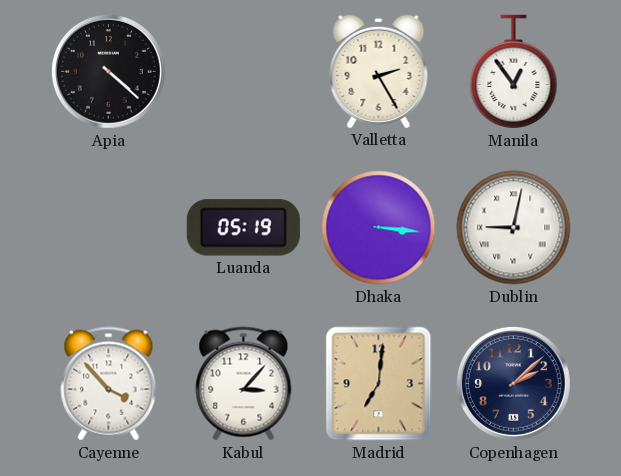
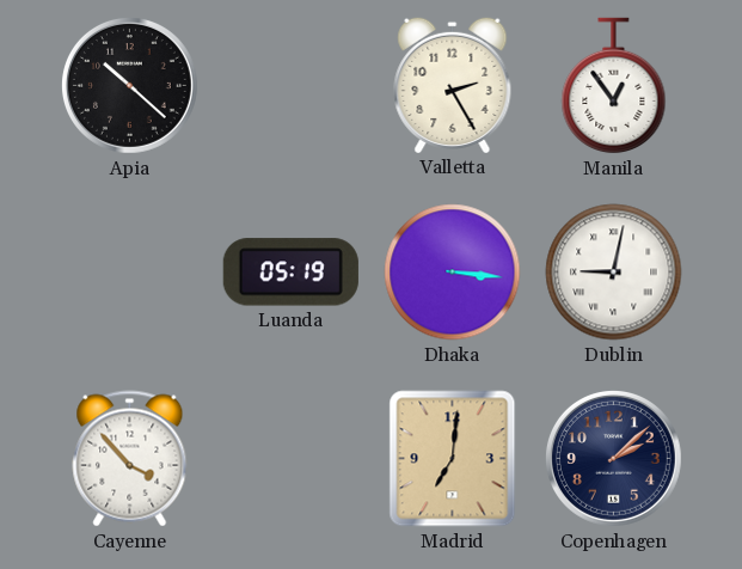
Apia: 4:22 -> 10:22 (129, 85)
Kabul: 3:07 -> none (244, 384)
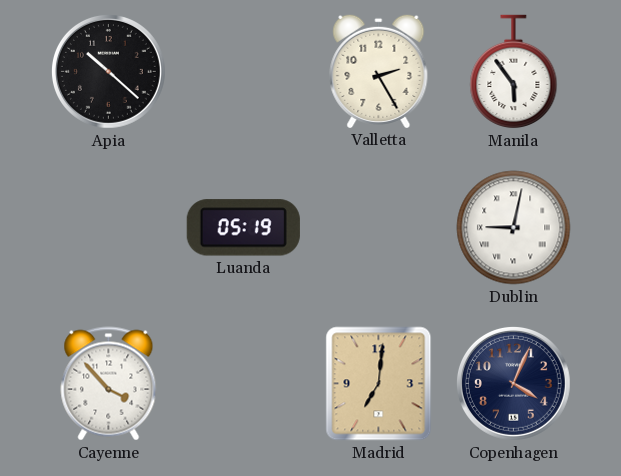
Manila: 12:54 -> 5:54 (514, 72)
Dhaka: 3:16 -> none (453, 273)
Copenhagen: 2:08 -> 4:04 (513, 383)
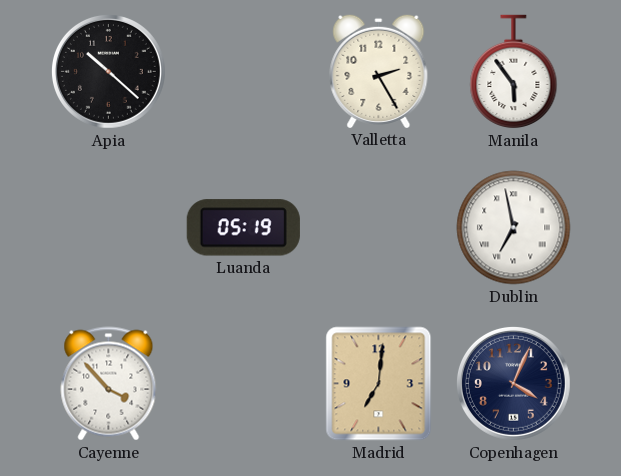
Dublin: 9:02 -> 6:58 (514, 228)
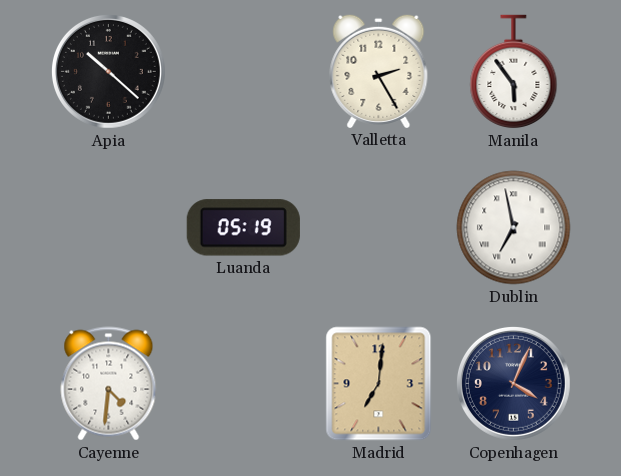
Cayenne: 3:53 -> 4:31 (109, 384)
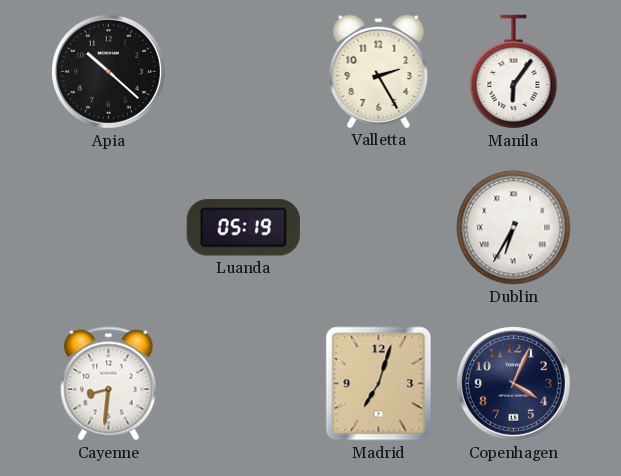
Manila: 5:54 -> 6:06 (514, 72)
Dublin: 6:58 -> 6:35 (514, 228)
Cayenne: 4:31 -> 8:31 (109, 384)
Madrid: 7:01 -> 7:03 (379, 384)
